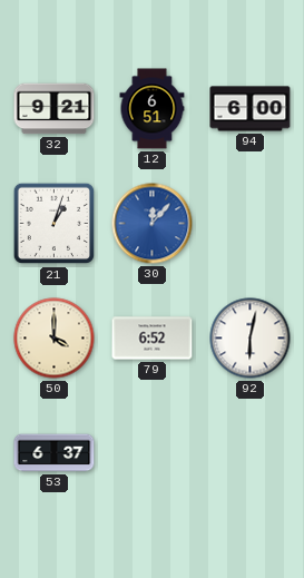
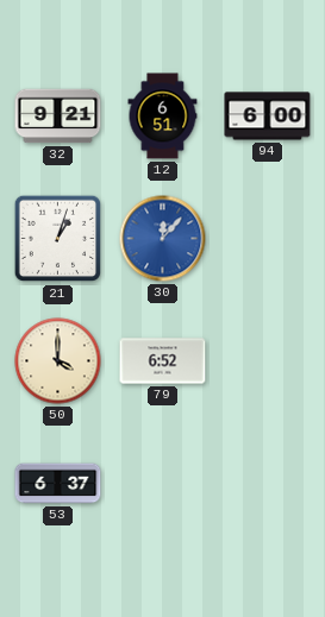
92: 6:02 -> none (251, 339)
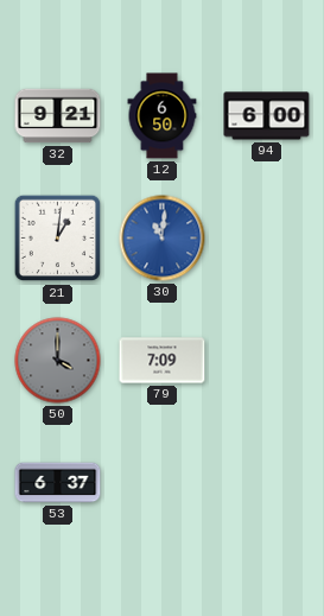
12: 6:51 -> 6:50 (163, 116)
21: 1:03 -> 1:01 (58, 239)
30: 12:07 -> 11:01 (163, 239)
50 dial: cream -> grey (58, 361)
79: 6:52 -> 7:09 (163, 361)
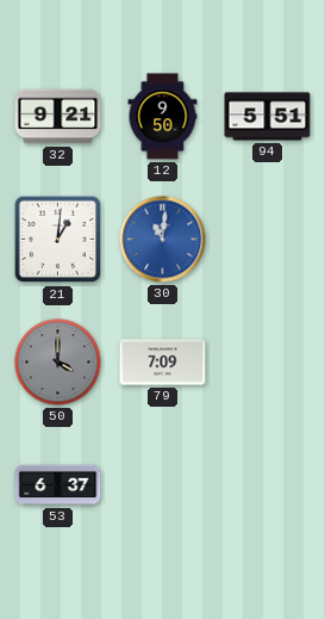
12: 6:50 -> 9:50 (163, 117)
94: 6:00 -> 5:51 (268, 117)
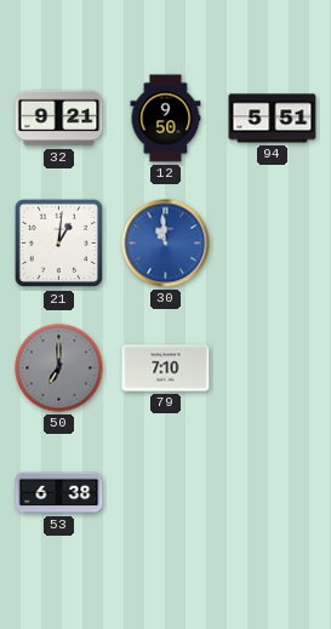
30: 11:01 -> 10:59 (166, 244)
50: 4:00 -> 7:00 (59, 368)
79: 7:09 -> 7:10 (166, 368)
53: 6:37 -> 6:38 (59, 493)
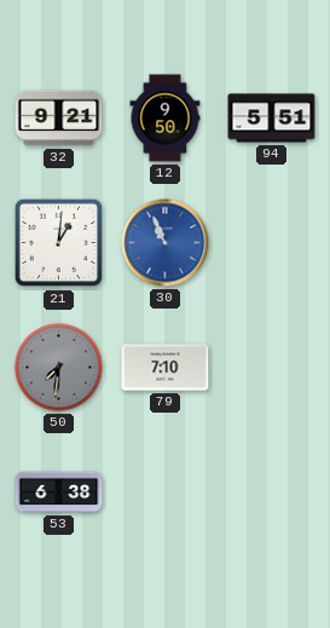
30: 10:59 -> 10:56 (166, 243)
50: 7:00 -> 7:31 (59, 368)
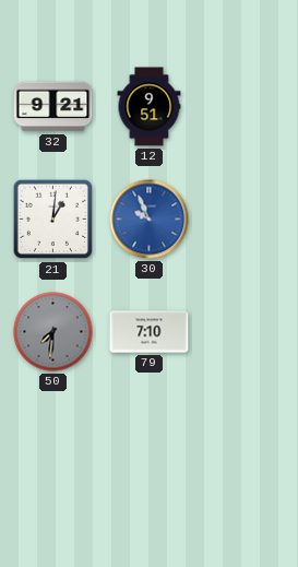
12: 9:50 -> 9:51 (150, 107)
94: 5:51 -> none (272, 119)
30: 10:56 -> 9:56 (150, 220)
53: 6:38 -> none (59, 492)
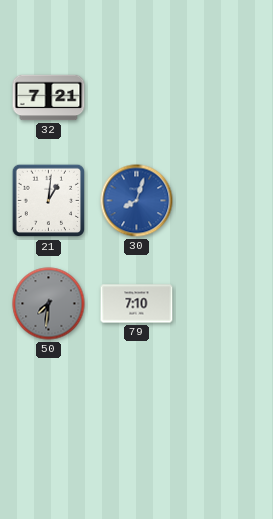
32: 9:21 -> 7:21 (49, 98)
12: 9:51 -> none (150, 107)
30: 9:56 -> 8:03 (137, 201)
